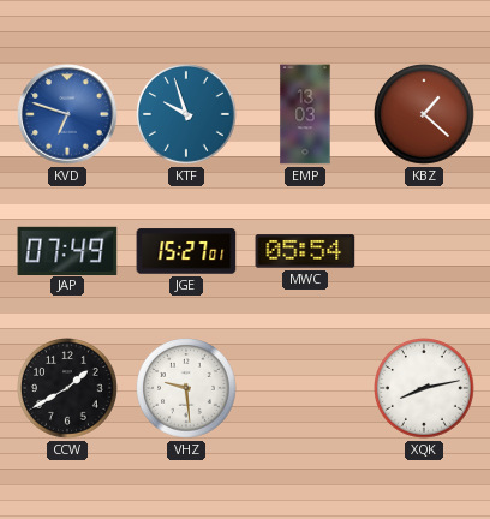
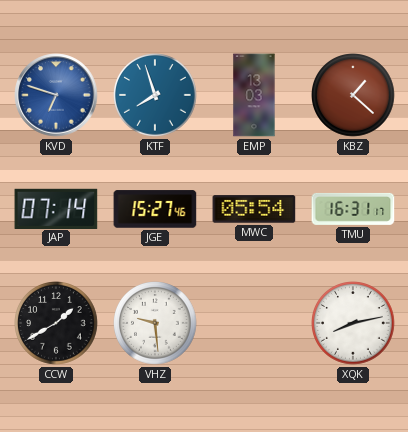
KTF: 9:57 -> 7:57 (155, 95)
JAP: 07:49 -> 07:14 (56, 208)
JGE: 15:27:01 -> 15:27:46 (155, 209)
TMU: none -> 16:31 (353, 209)
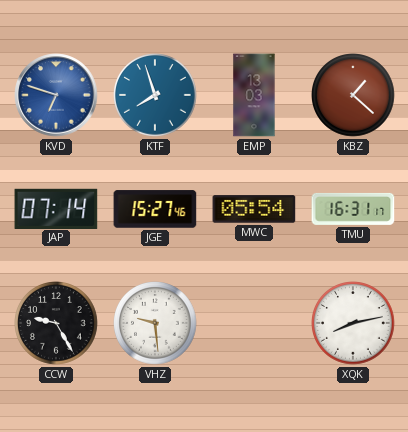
CCW: 1:40 -> 9:25 (56, 323)
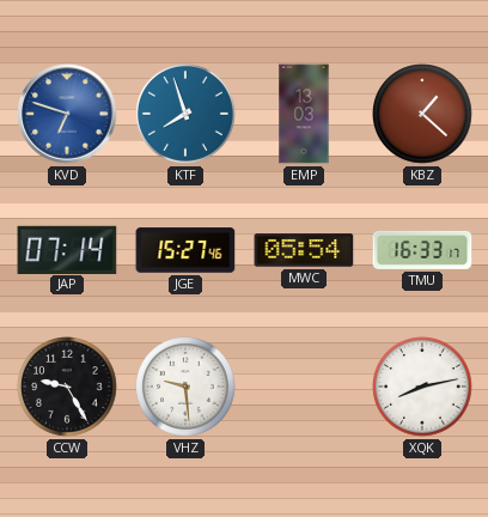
TMU: 16:31 -> 16:33 (422, 250)
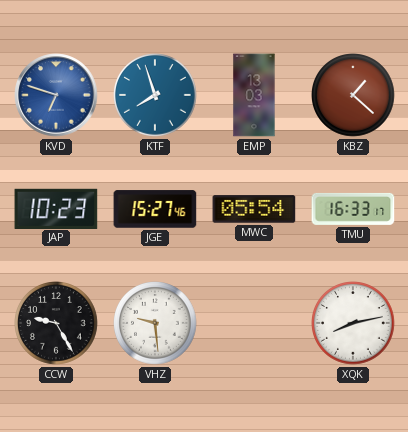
JAP: 07:14 -> 10:23 (56, 208)
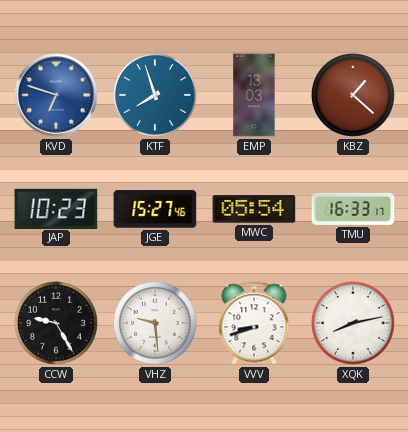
VVV: none -> 8:42 (254, 323)
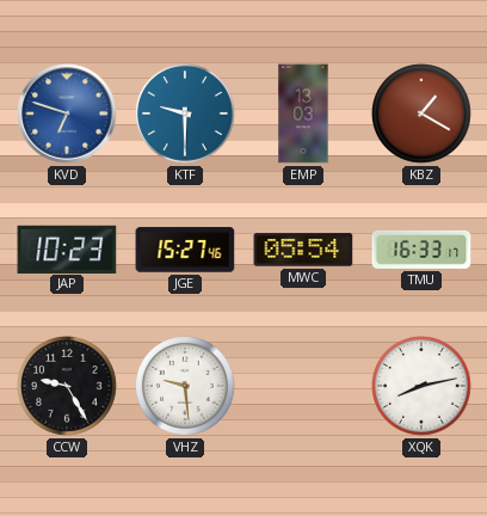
KTF: 7:57 -> 9:30 (185, 113)
KBZ: 1:22 -> 1:20 (421, 113)
VVV: 8:42 -> none (254, 323)
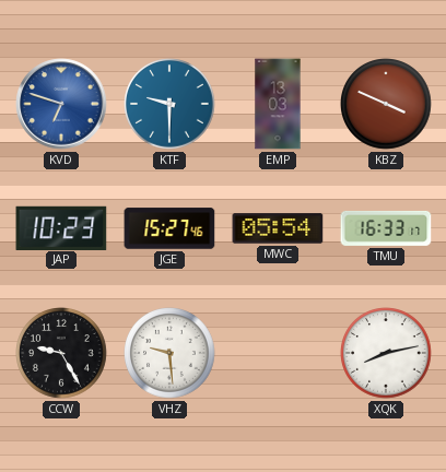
KBZ: 1:20 -> 3:49 (386, 104)
